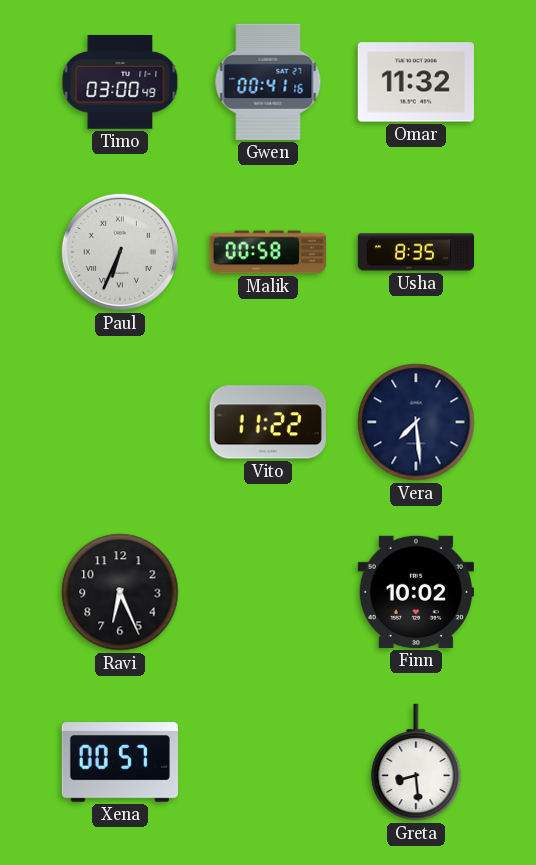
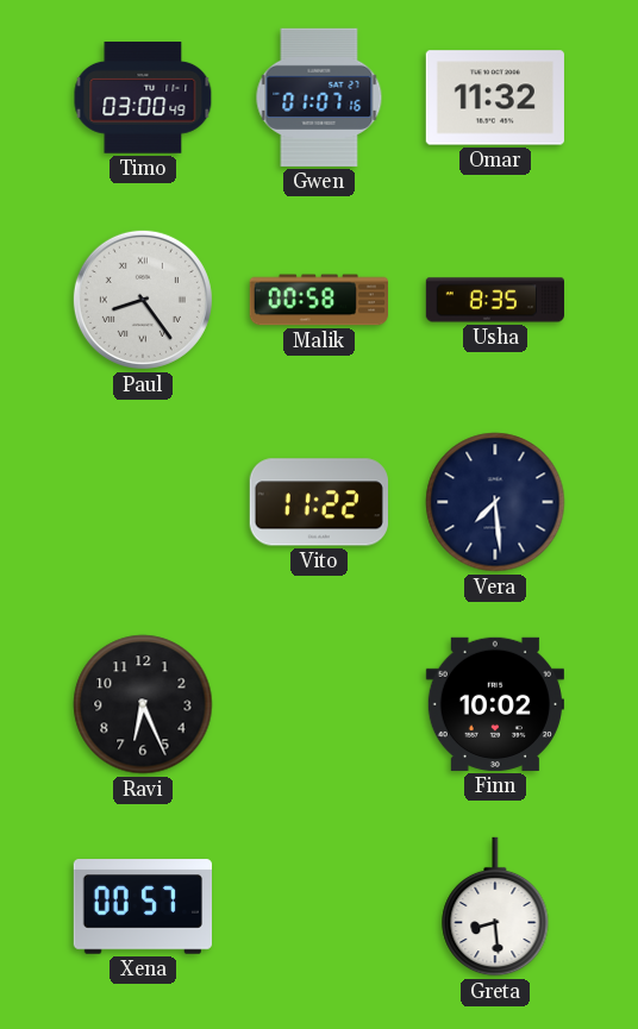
Gwen: 00:41 -> 01:07 (319, 98)
Paul: 6:34 -> 8:24 (143, 300)
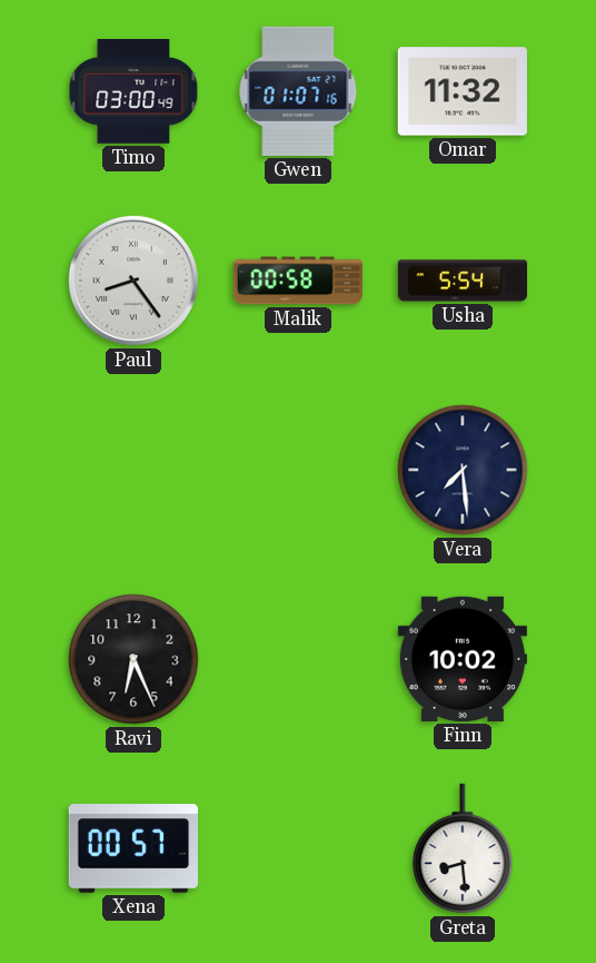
Usha: 8:35 -> 5:54 (461, 281)
Vito: 11:22 -> none (319, 502)
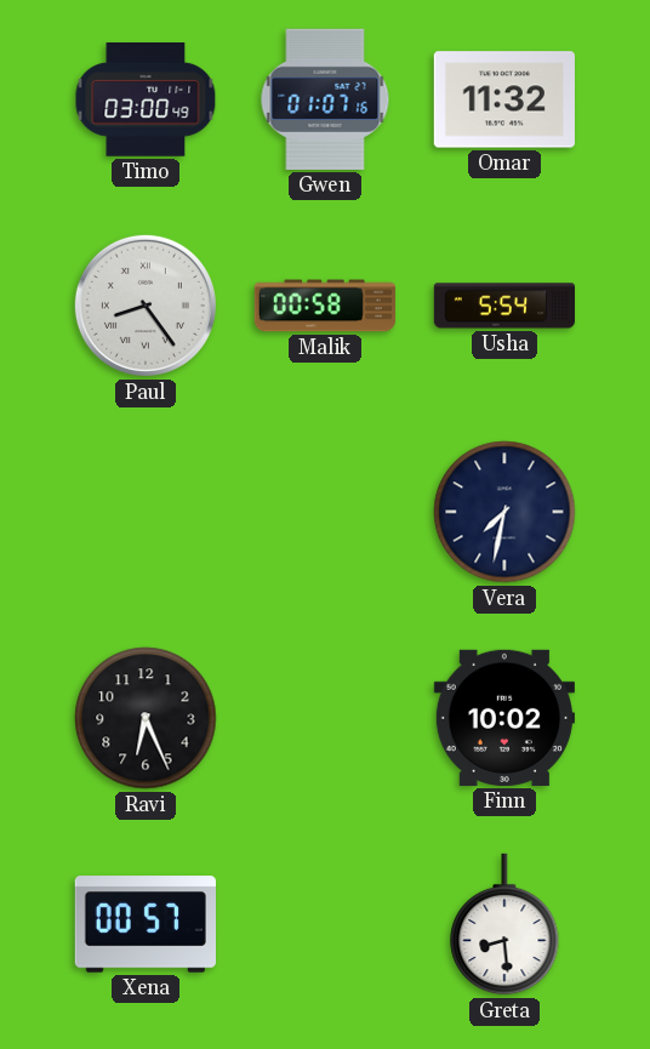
Vera: 7:29 -> 7:32 (504, 512)
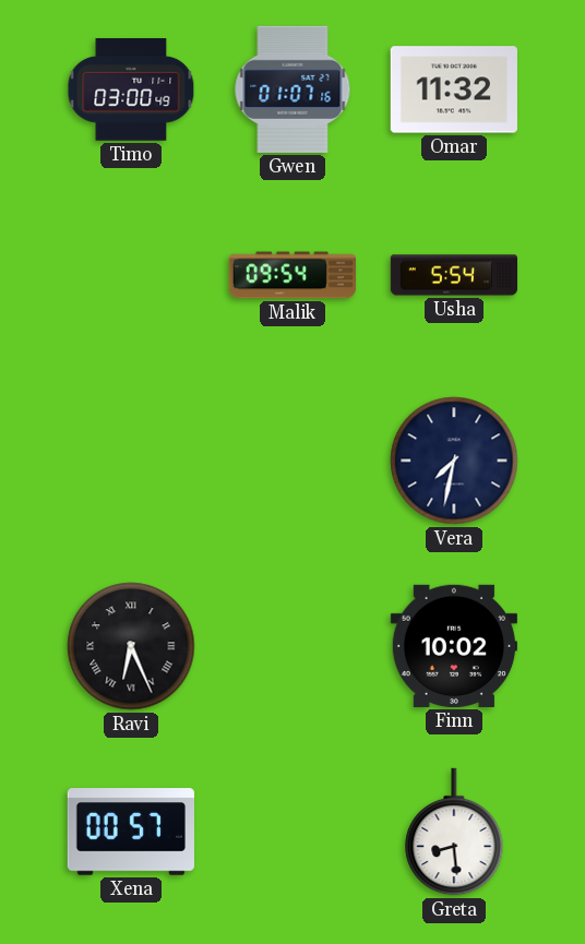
Paul: 8:24 -> none (146, 306)
Malik: 00:58 -> 09:54 (291, 275)
Ravi numerals: Arabic -> Roman (131, 646)
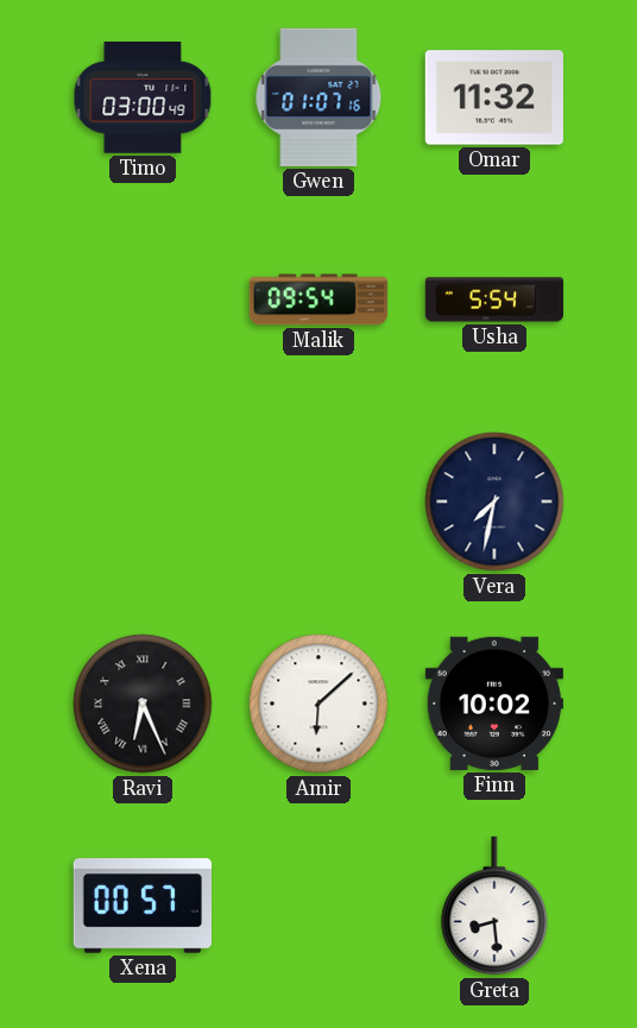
Amir: none -> 6:08 (318, 704)
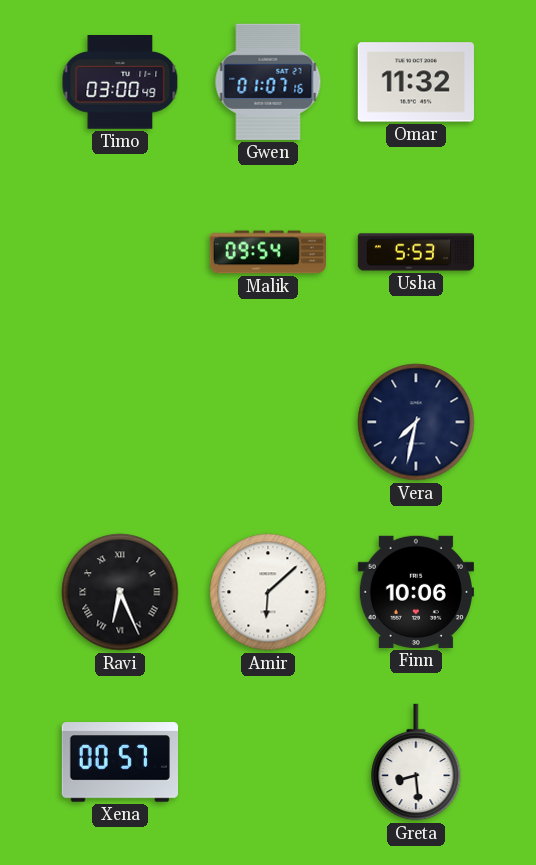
Usha: 5:54 -> 5:53 (415, 252)
Finn: 10:02 -> 10:06 (416, 592)
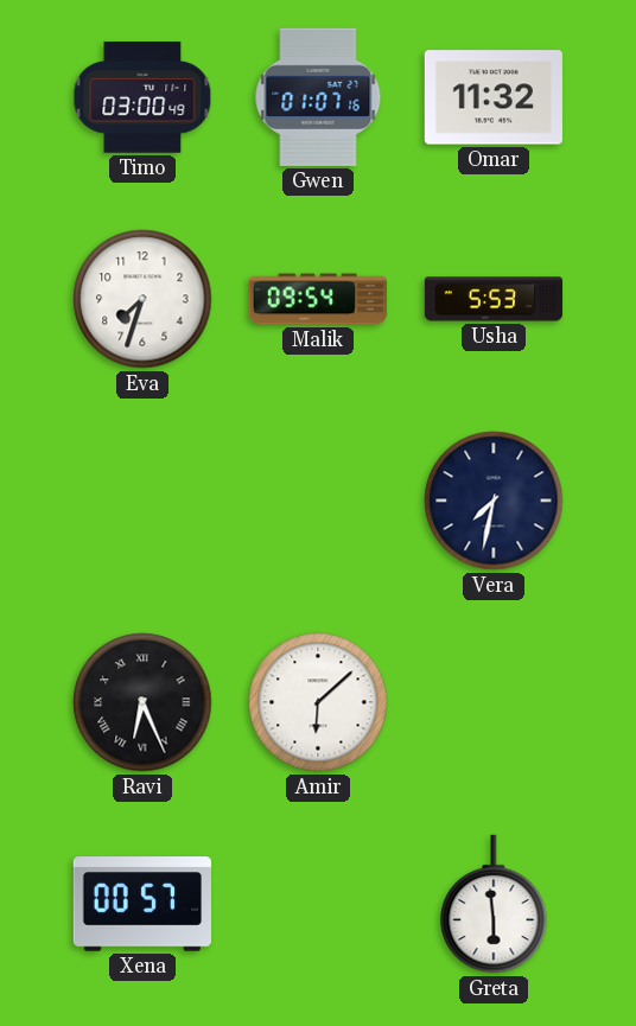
Eva: none -> 7:33 (142, 299)
Finn: 10:06 -> none (416, 592)
Greta: 8:29 -> 5:59 (494, 904)
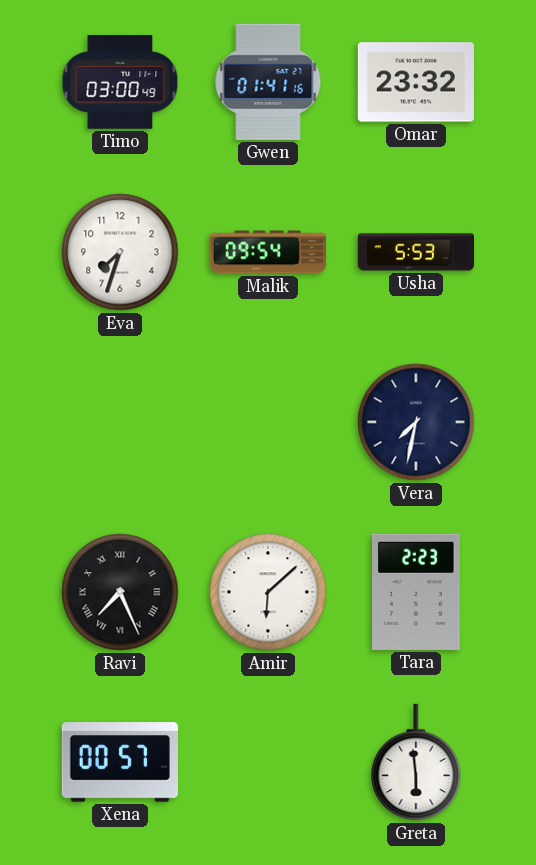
Gwen: 01:07 -> 01:41 (268, 82)
Omar: 11:32 -> 23:32 (416, 82)
Ravi: 6:26 -> 7:26 (120, 592)
Tara: none -> 2:23 (417, 592)
